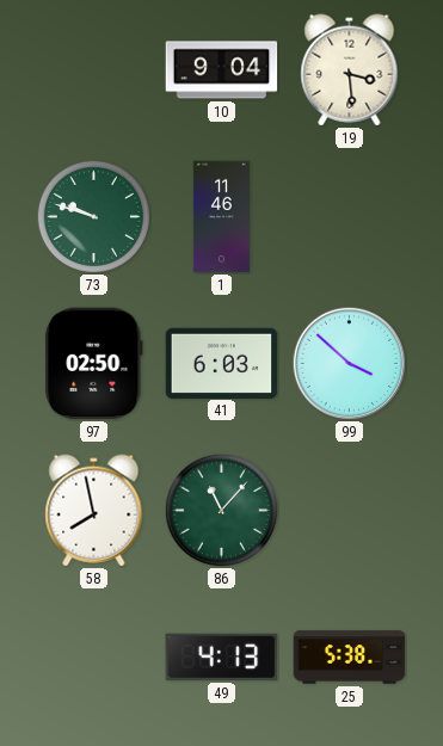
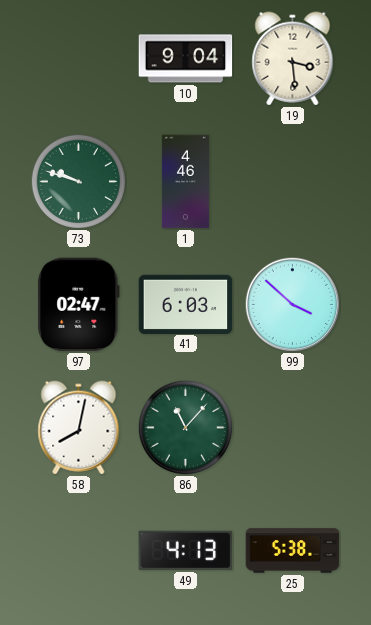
1: 11:46 -> 4:46 (185, 182)
97: 02:50 -> 02:47 (79, 305)
58: 7:58 -> 8:02 (79, 428)
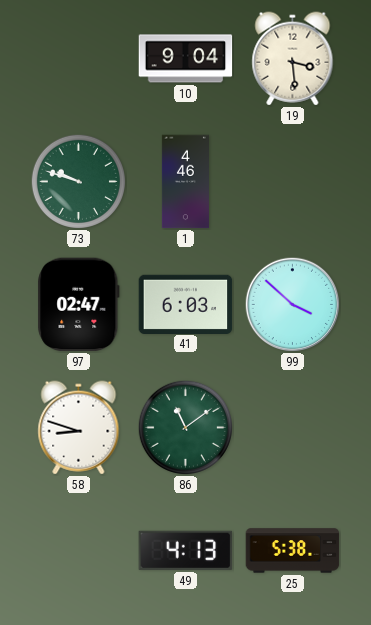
58: 8:02 -> 8:48 (79, 428)
86: 11:07 -> 11:09 (185, 427)
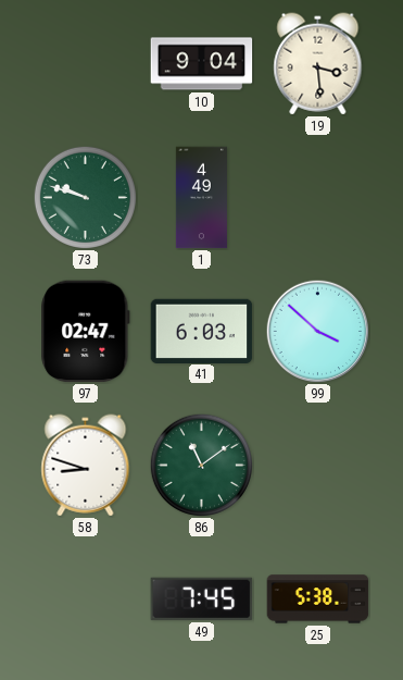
1: 4:46 -> 4:49 (201, 198)
49: 4:13 -> 7:45 (202, 598)
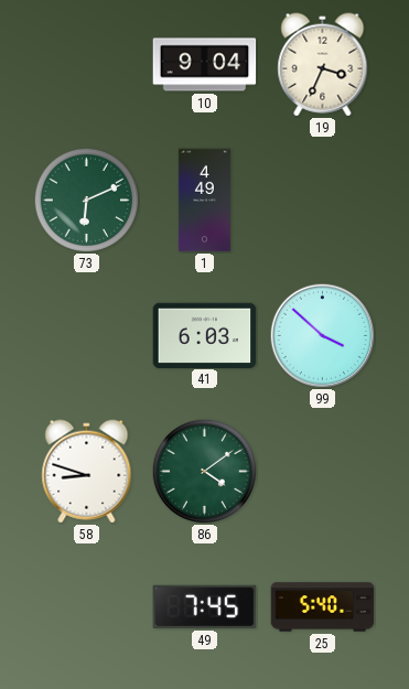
19: 3:29 -> 3:34 (323, 65)
73: 9:48 -> 6:11 (86, 200)
97: 02:47 -> none (86, 332)
86: 11:09 -> 4:09 (204, 471)
25: 5:38 -> 5:40 (323, 607)
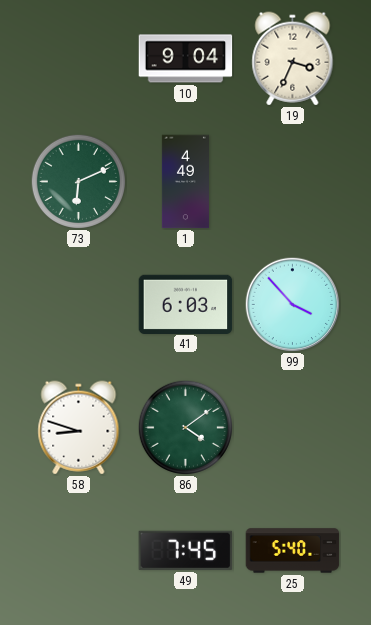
99: 3:52 -> 3:53 (292, 304)
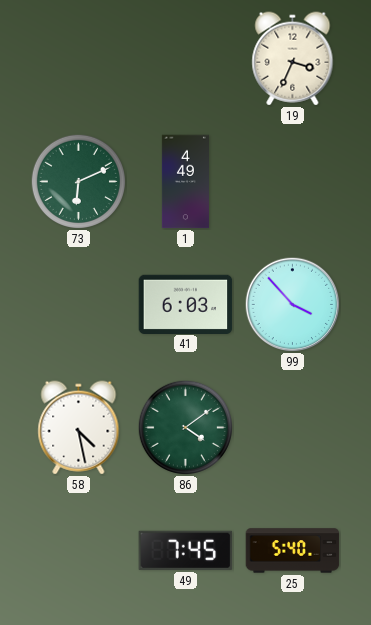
10: 9:04 -> none (186, 59)
58: 8:48 -> 4:28 (79, 428)
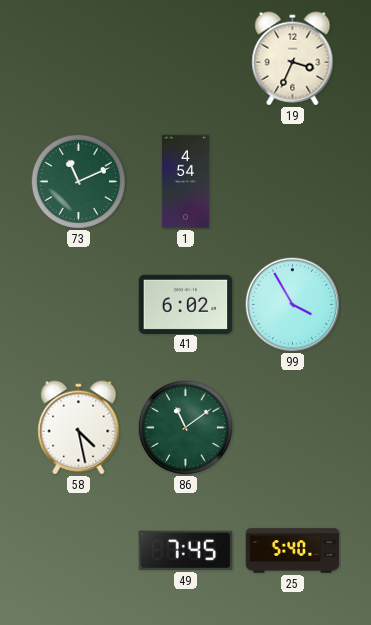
73: 6:11 -> 11:11 (78, 181)
1: 4:49 -> 4:54 (185, 182)
41: 6:03 -> 6:02 (186, 304)
99: 3:53 -> 3:55 (292, 304)
86: 4:09 -> 11:09 (185, 427)
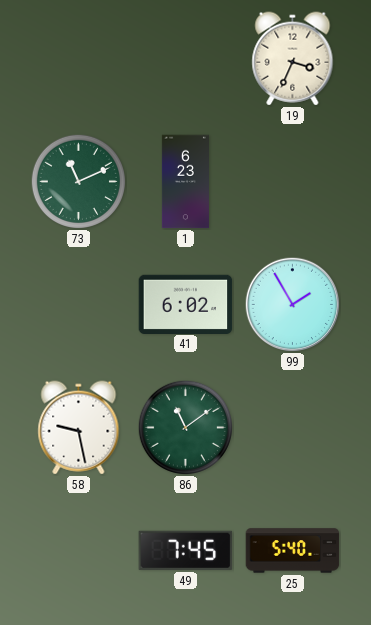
1: 4:54 -> 6:23 (185, 182)
99: 3:55 -> 1:55 (292, 304)
58: 4:28 -> 9:28 (79, 428)
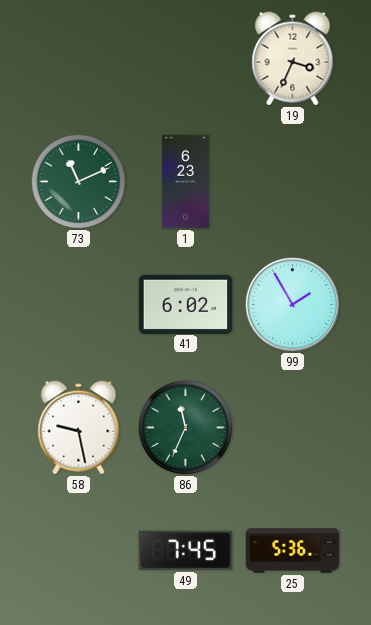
86: 11:09 -> 11:34 (185, 427)
25: 5:40 -> 5:36 (293, 551)
